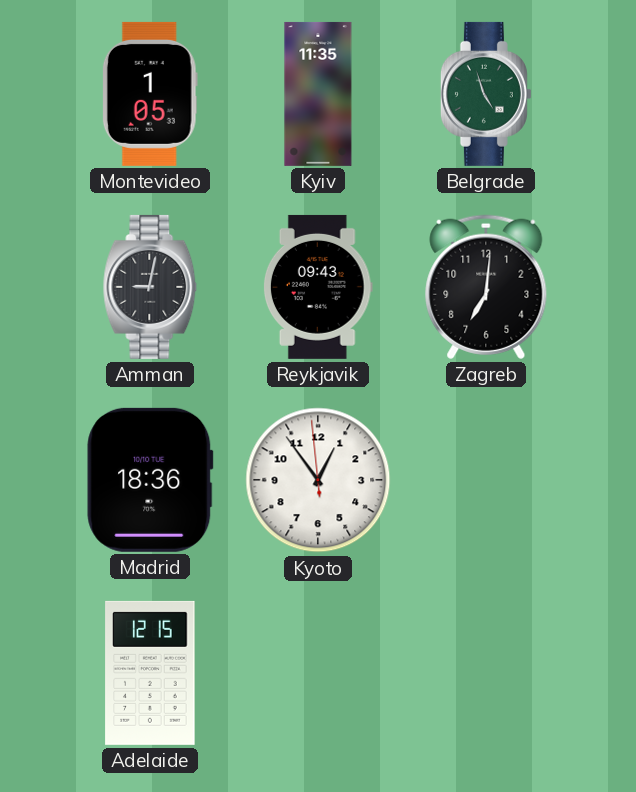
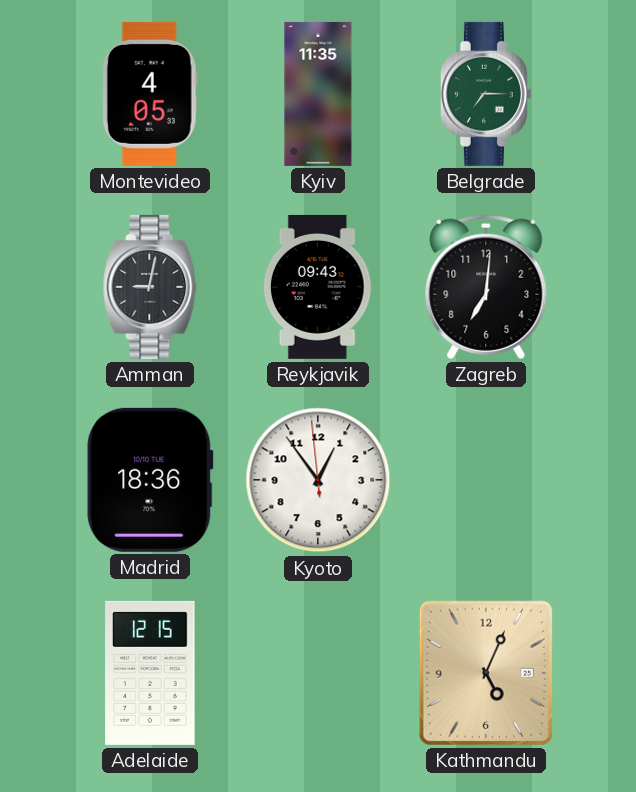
Montevideo: 1:05 -> 4:05 (150, 94)
Belgrade: 4:57 -> 7:15 (486, 94)
Kathmandu: none -> 5:04 (486, 673)
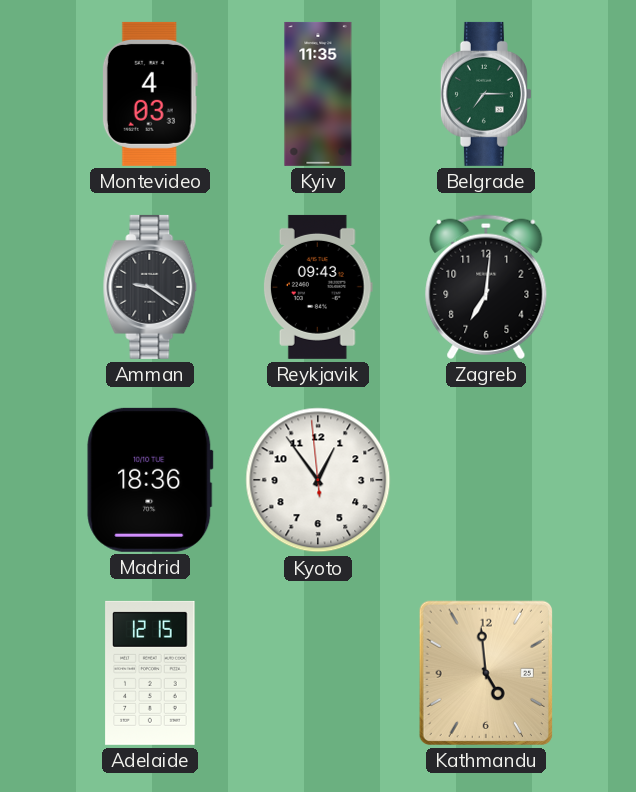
Montevideo: 4:05 -> 4:03 (150, 94)
Amman: 9:02 -> 9:21 (150, 287)
Kathmandu: 5:04 -> 4:59 (486, 673)
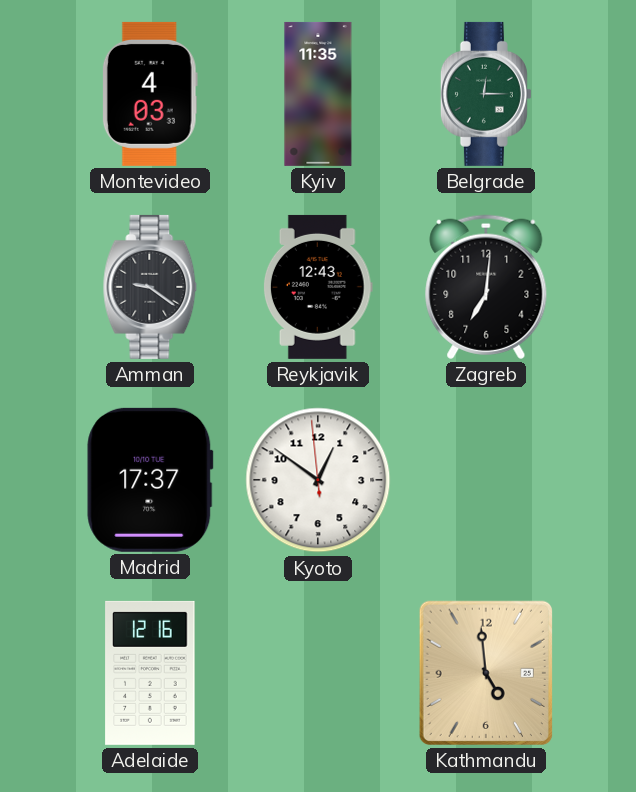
Belgrade: 7:15 -> 12:15 (486, 94)
Reykjavik: 09:43 -> 12:43 (318, 287)
Madrid: 18:36 -> 17:37 (150, 480)
Kyoto: 12:53 -> 12:50 (318, 480)
Adelaide: 12:15 -> 12:16 (150, 673)
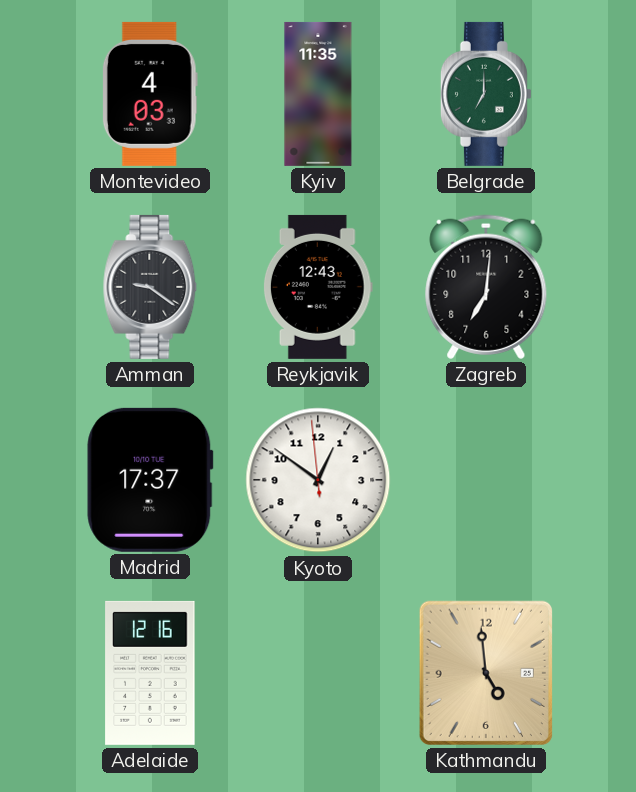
Belgrade: 12:15 -> 7:00 (486, 94)
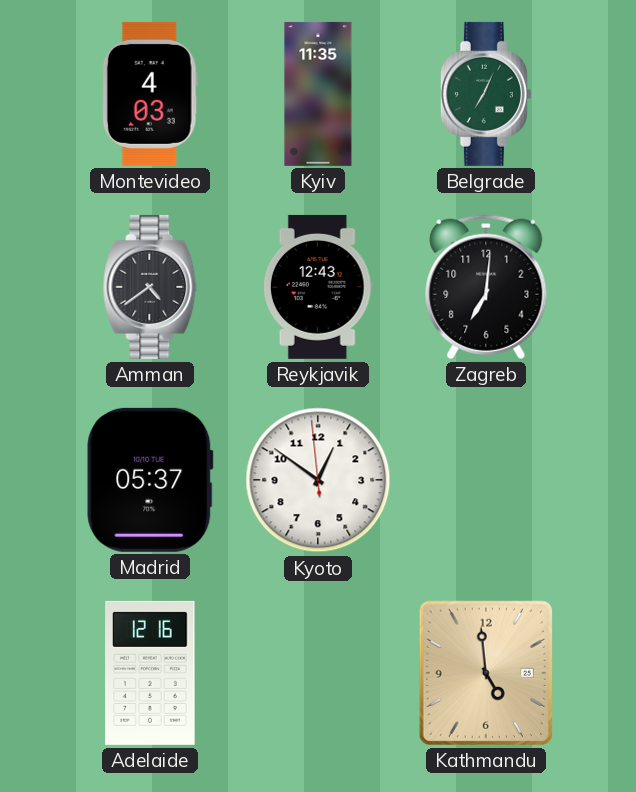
Belgrade: 7:00 -> 7:04 (486, 94)
Amman: 9:21 -> 4:39 (150, 287)
Madrid: 17:37 -> 05:37 (150, 480)
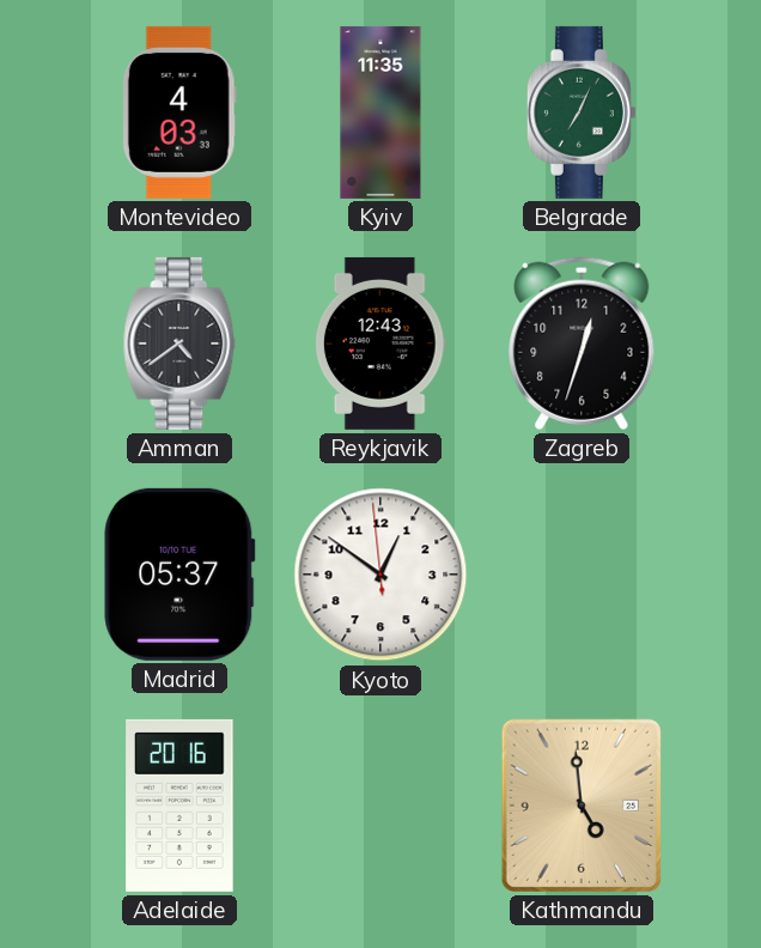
Zagreb: 7:01 -> 12:33 (582, 344)
Adelaide: 12:16 -> 20:16 (179, 806)
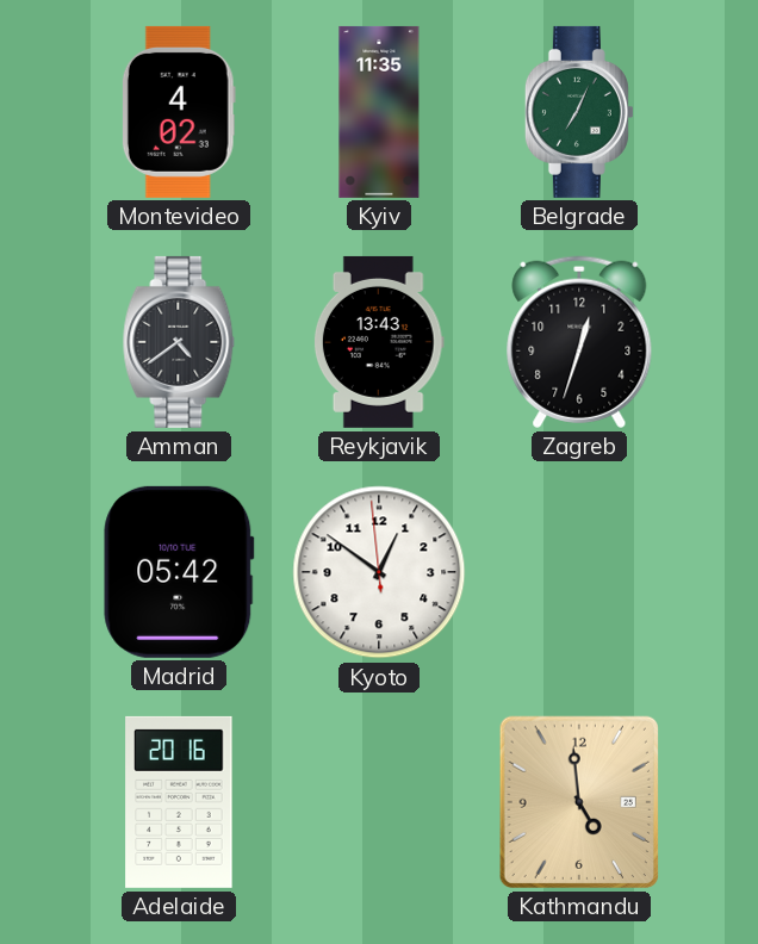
Montevideo: 4:03 -> 4:02 (179, 112)
Reykjavik: 12:43 -> 13:43 (379, 342)
Madrid: 05:37 -> 05:42 (179, 572)
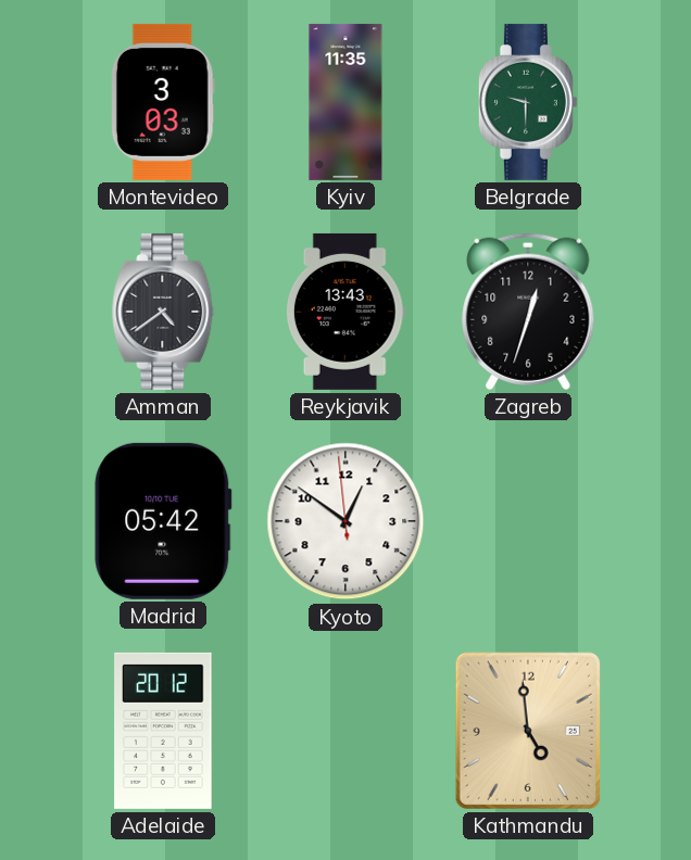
Montevideo: 4:02 -> 3:03 (163, 102)
Belgrade: 7:04 -> 9:30 (528, 102)
Adelaide: 20:16 -> 20:12 (163, 731)
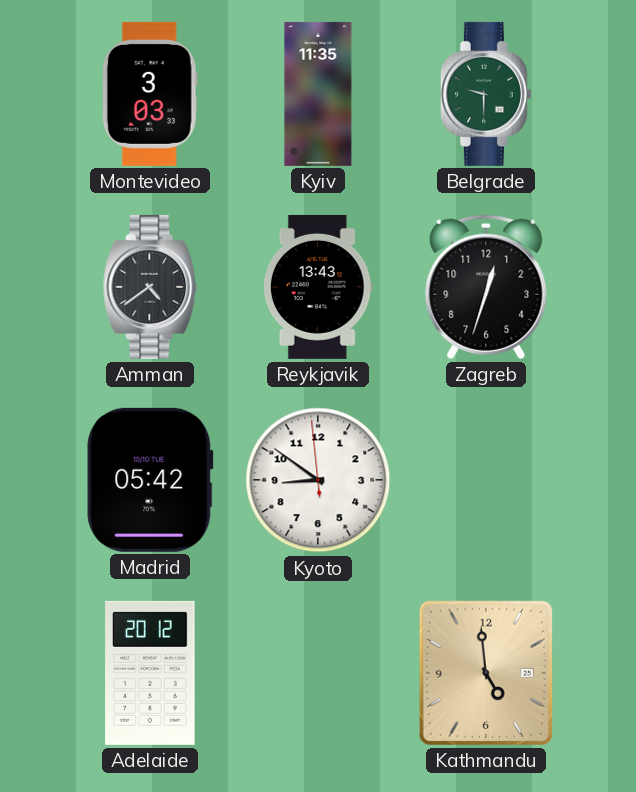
Kyoto: 12:50 -> 8:50 (318, 480)
